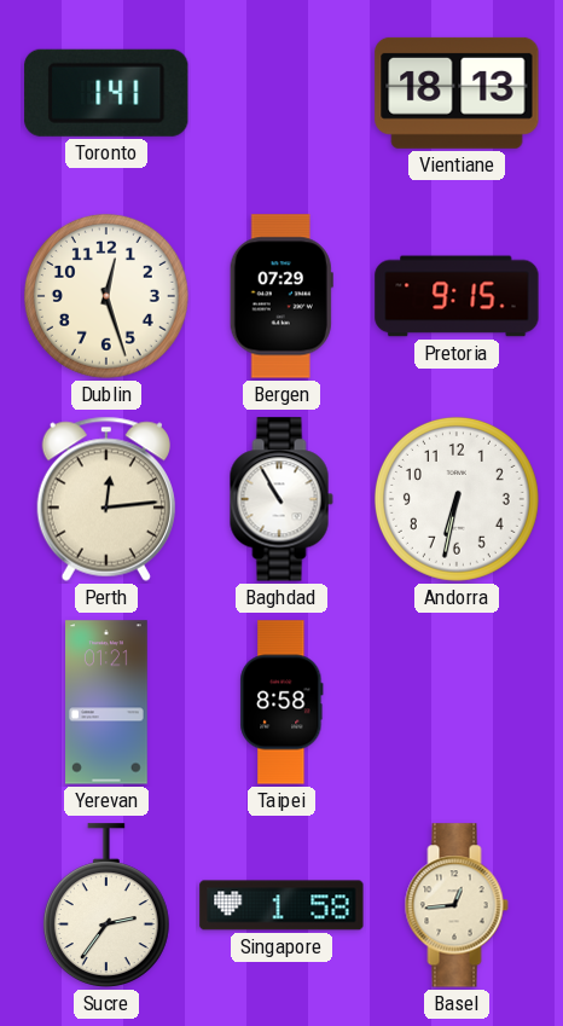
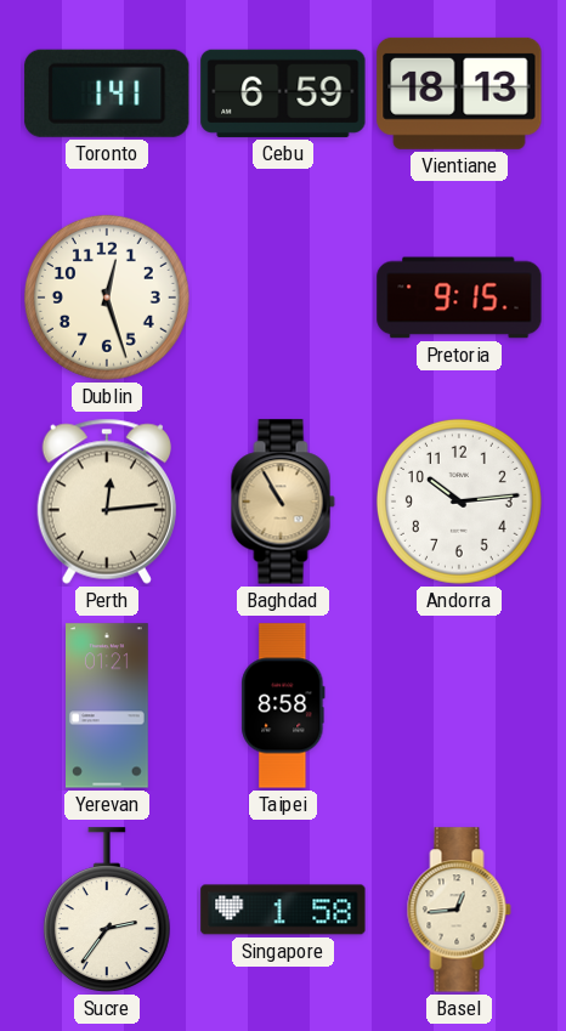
Cebu: none -> 6:59 (283, 94)
Bergen: 07:29 -> none (281, 296)
Baghdad dial: white -> champagne (283, 502)
Andorra: 6:32 -> 10:14 (459, 502)
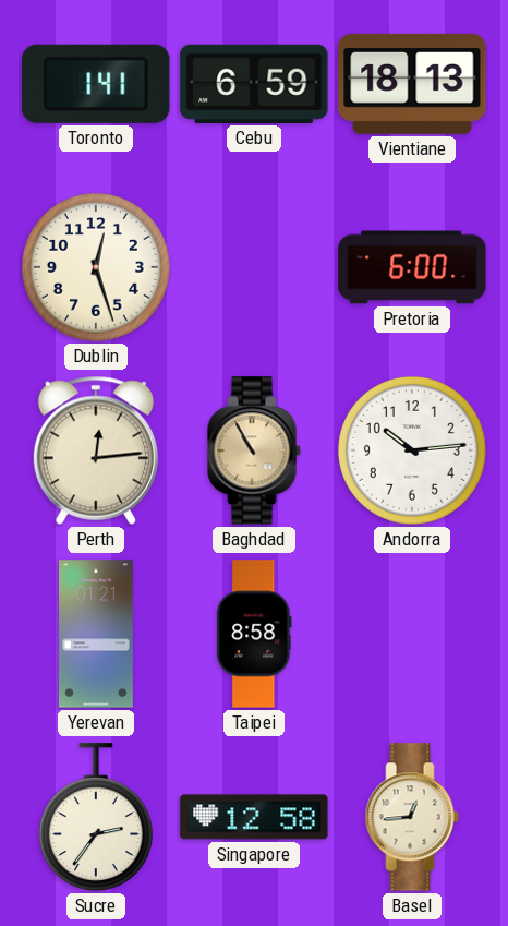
Pretoria: 9:15 -> 6:00 (412, 267)
Singapore: 1:58 -> 12:58 (254, 817)
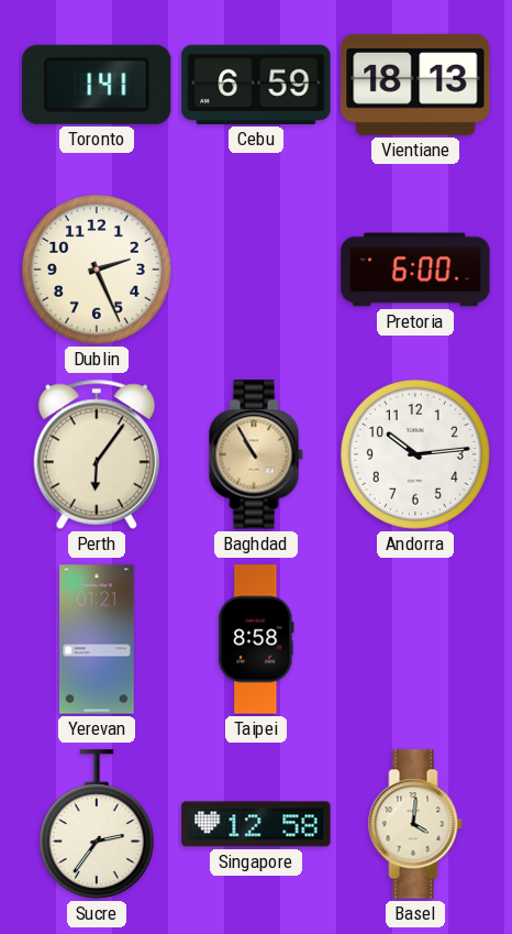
Dublin: 12:27 -> 2:26 (97, 270)
Perth: 12:14 -> 6:06 (97, 454)
Basel: 12:44 -> 4:01 (415, 824)
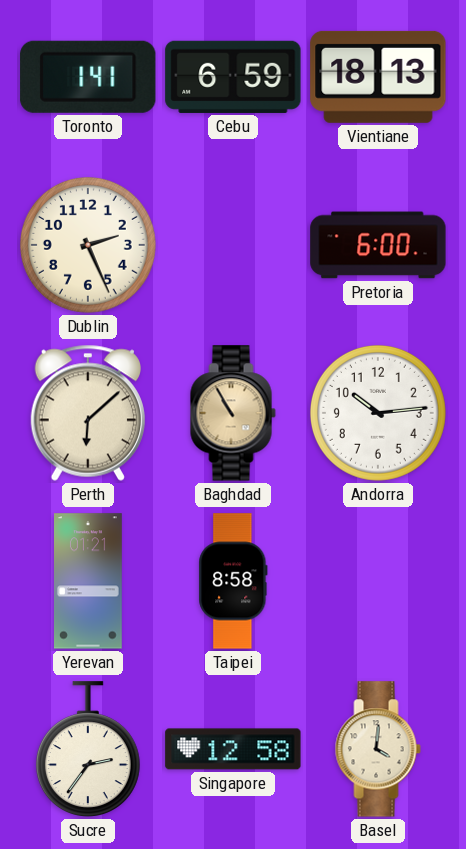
Perth: 6:06 -> 6:08 (88, 413)
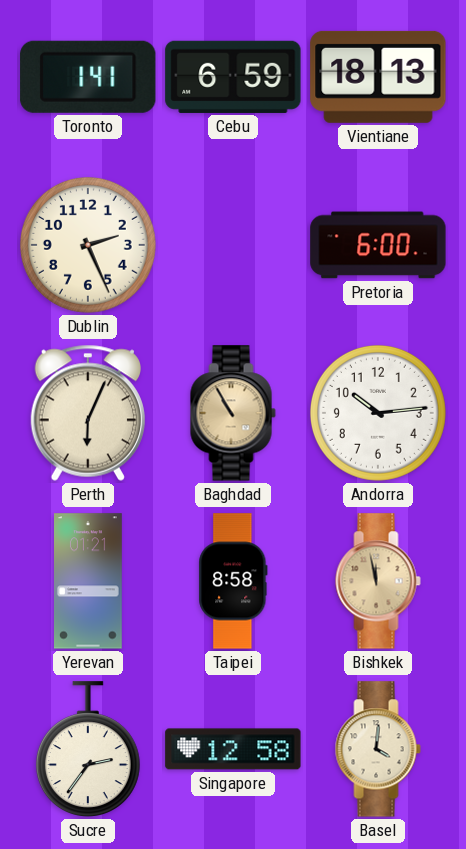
Perth: 6:08 -> 6:04 (88, 413)
Bishkek: none -> 11:58 (378, 581)
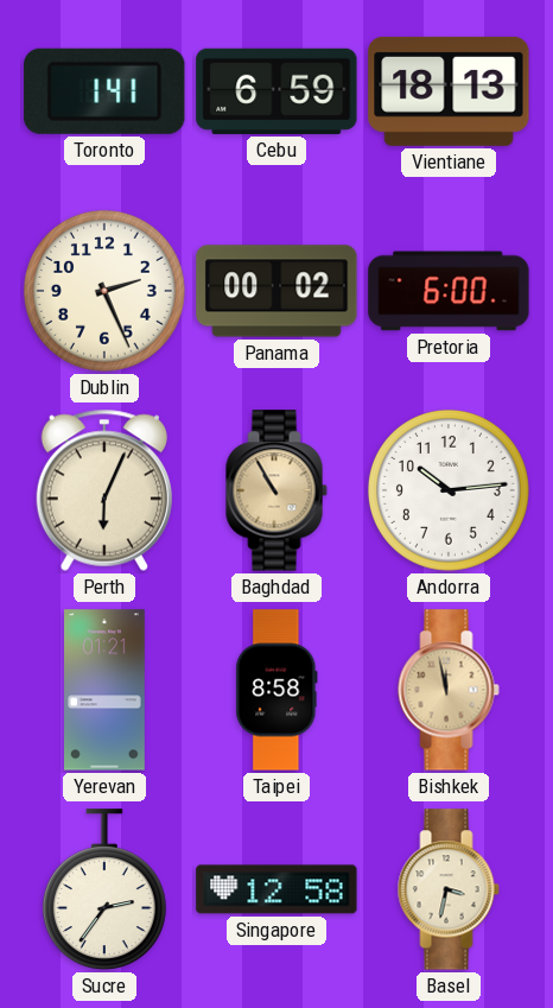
Panama: none -> 00:02 (276, 291)
Basel: 4:01 -> 3:32 (449, 889)
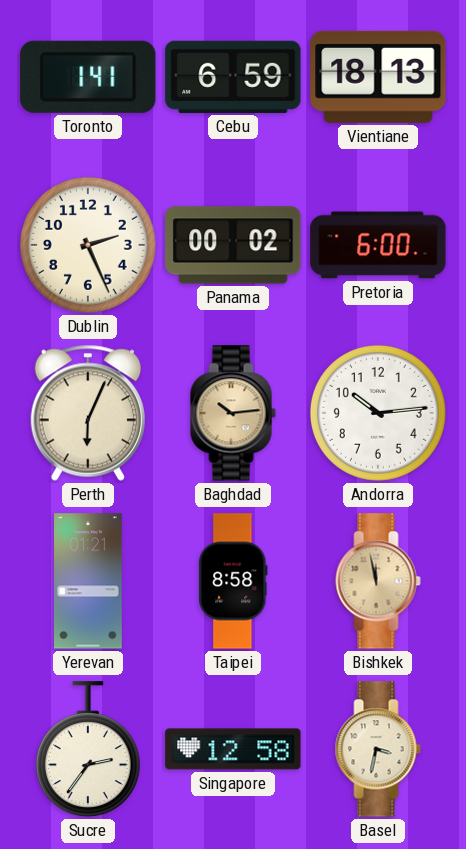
Baghdad: 10:55 -> 10:14 (233, 413)
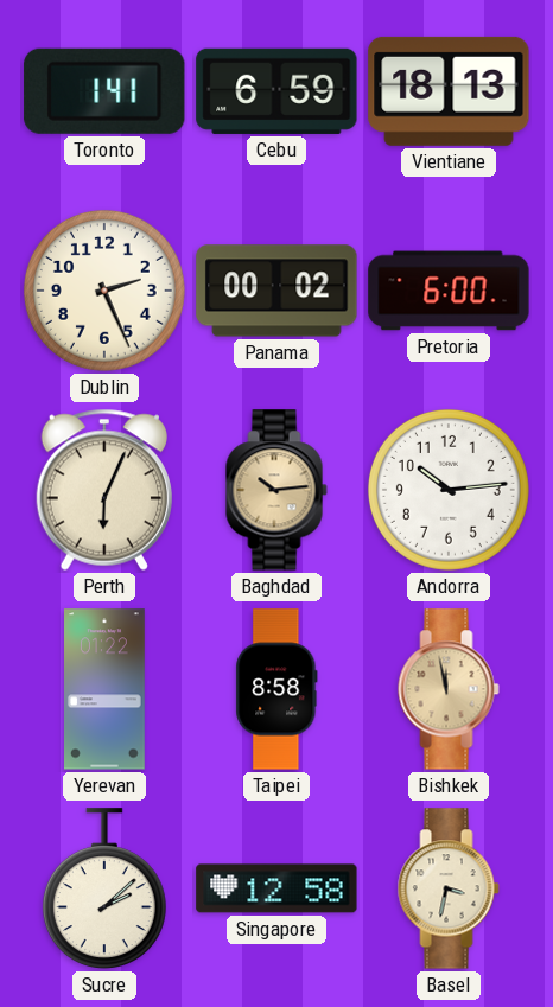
Yerevan: 01:21 -> 01:22 (106, 689)
Sucre: 2:36 -> 2:08 (104, 888)
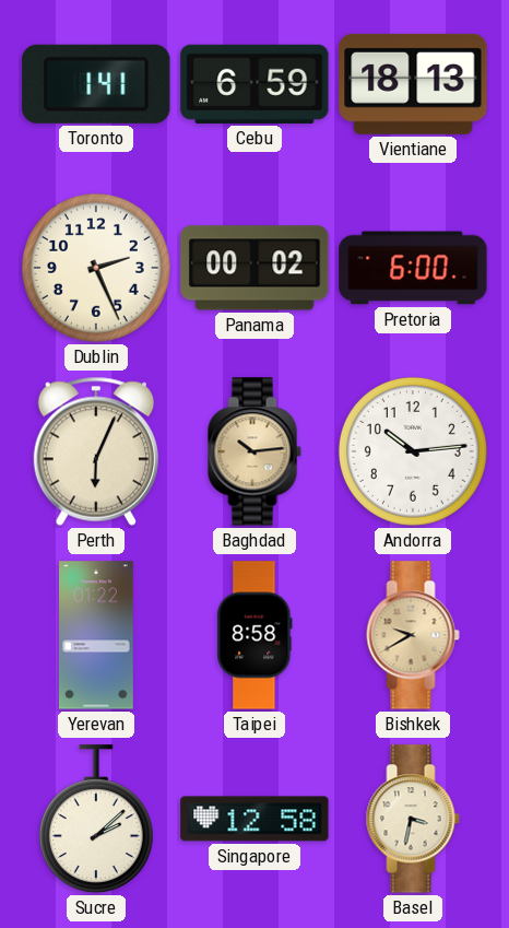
Bishkek: 11:58 -> 9:40 (413, 635)
